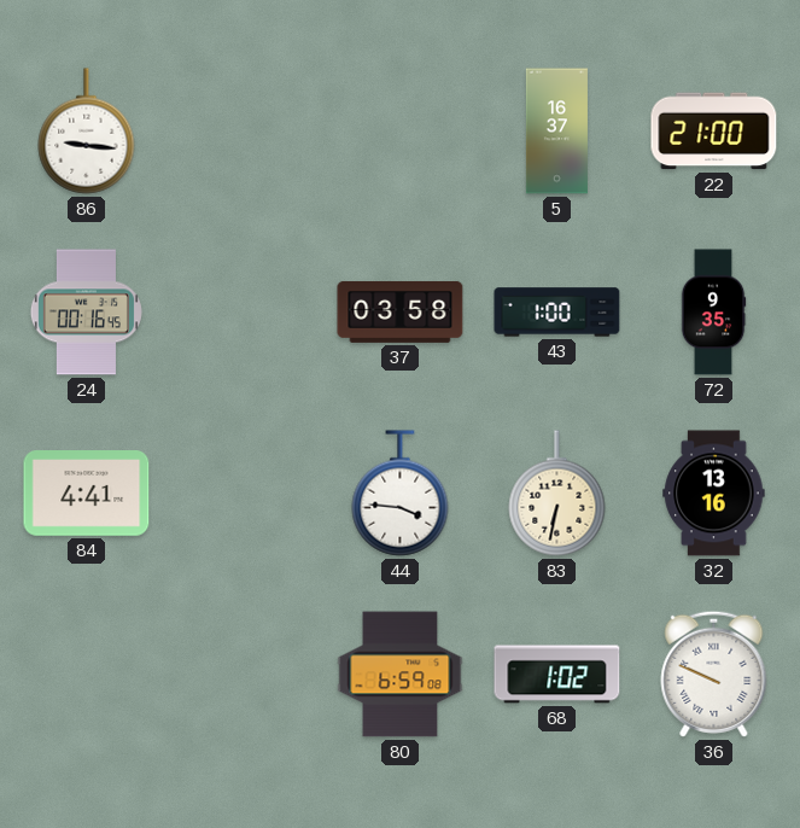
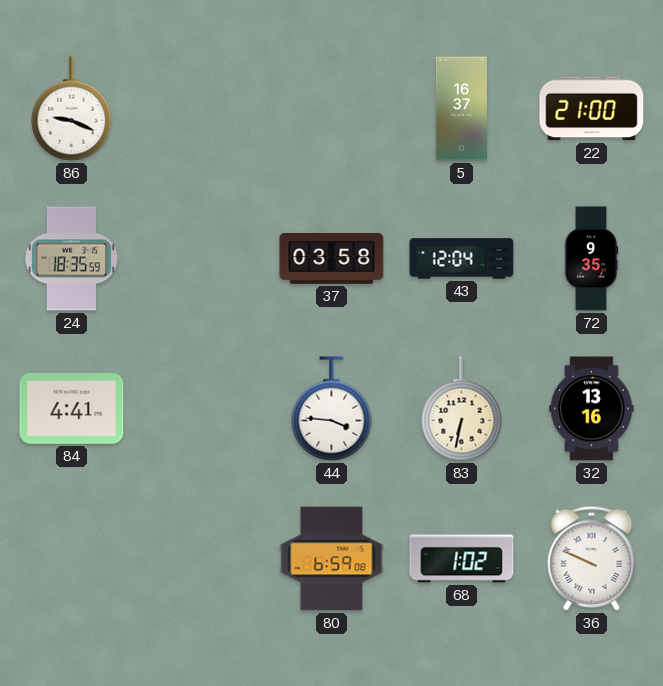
86: 9:16 -> 9:19 (72, 109)
24: 00:16 -> 18:35 (71, 259)
43: 1:00 -> 12:04 (462, 259)
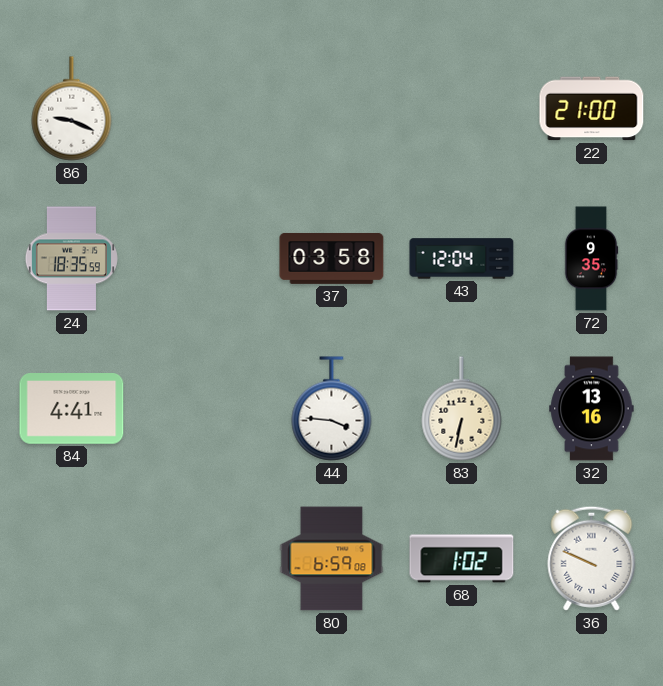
5: 16:37 -> none (461, 109)
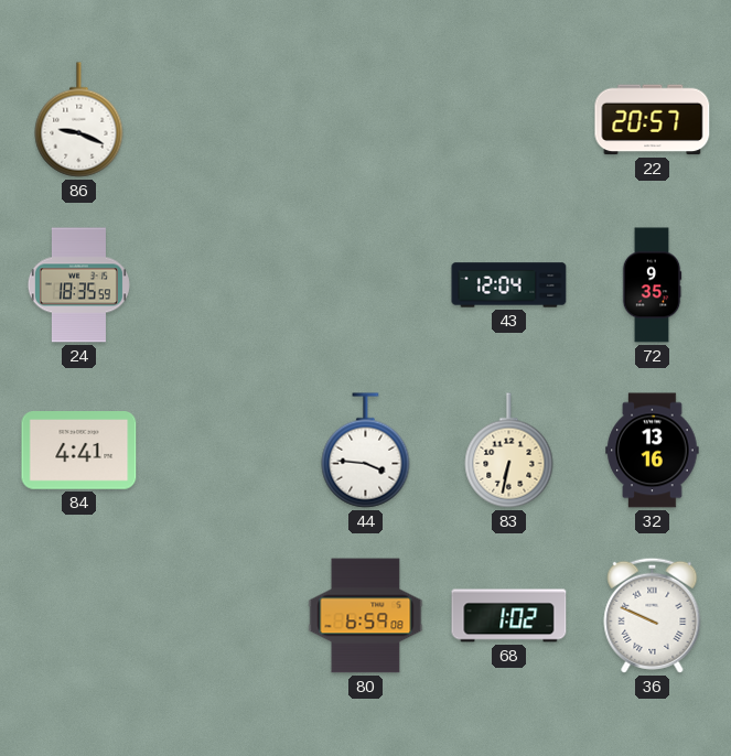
22: 21:00 -> 20:57 (653, 120)
37: 03:58 -> none (332, 258)
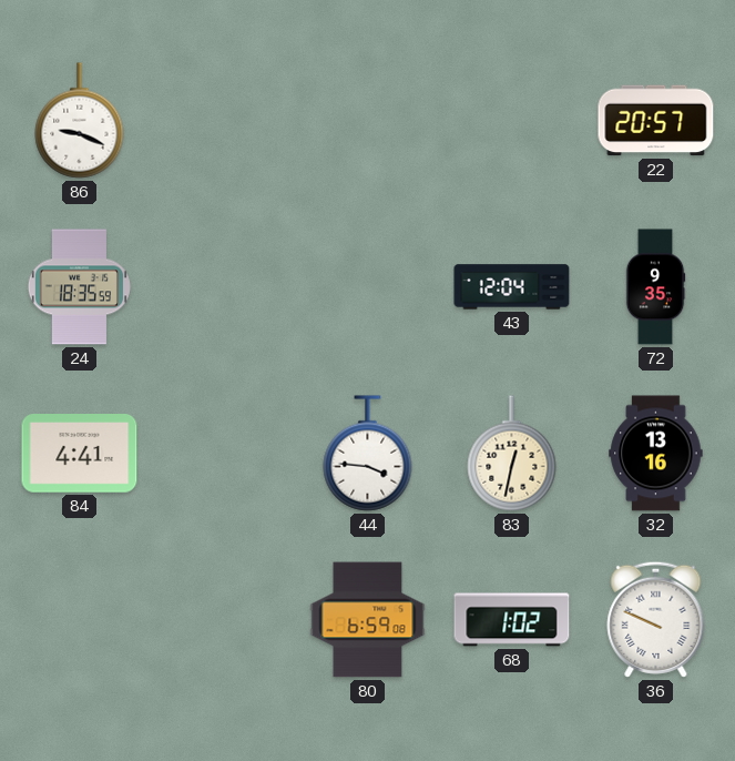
83: 6:32 -> 12:32 (512, 454)
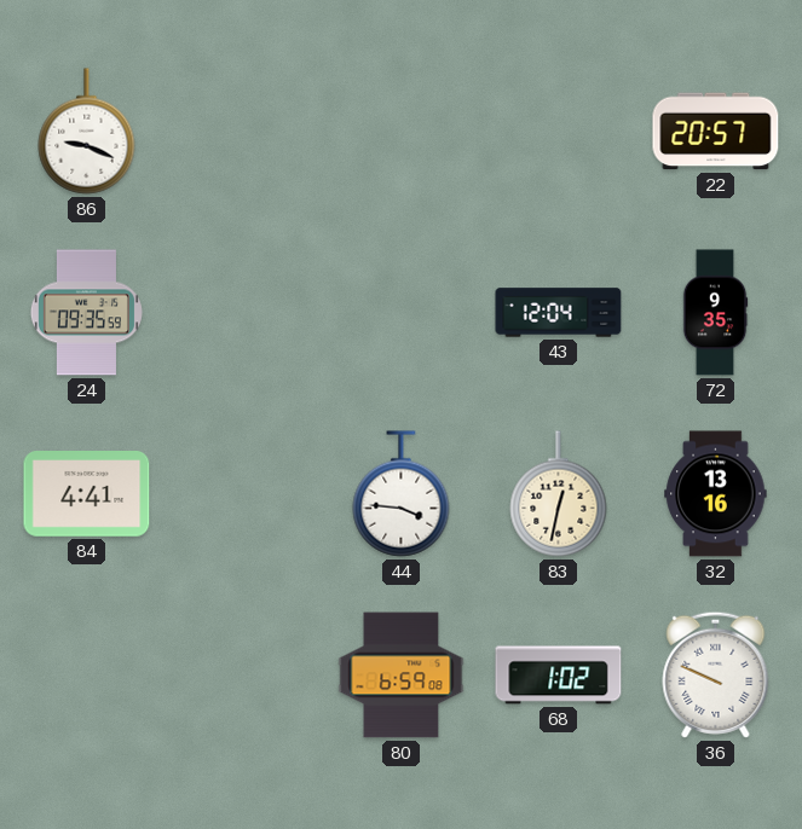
24: 18:35 -> 09:35 (86, 313)
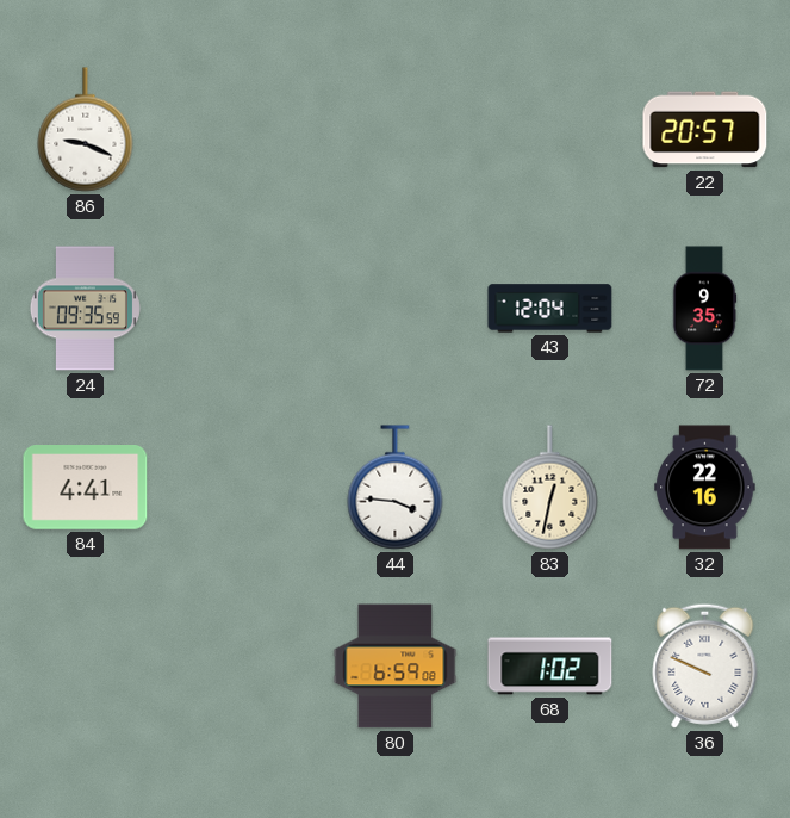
32: 13:16 -> 22:16 (705, 488)
